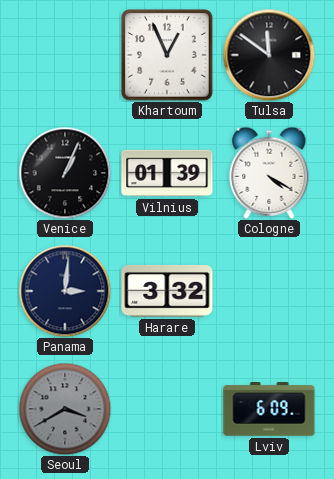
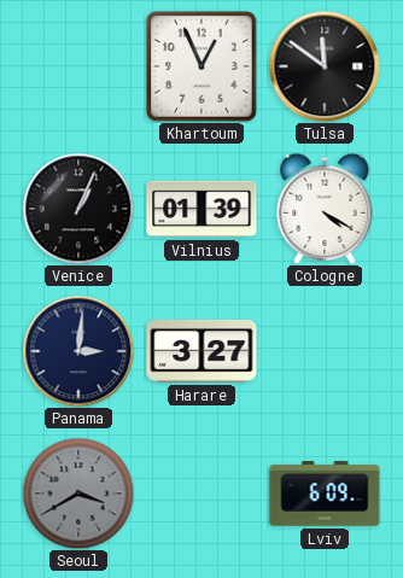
Harare: 3:32 -> 3:27 (201, 351)
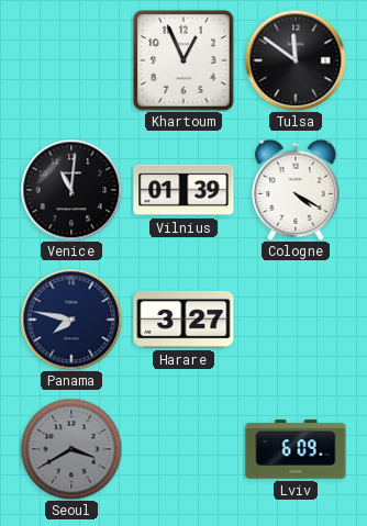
Venice: 1:04 -> 11:01 (71, 190)
Panama: 3:01 -> 7:47 (71, 320)
